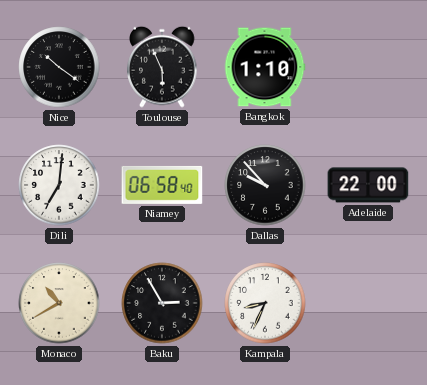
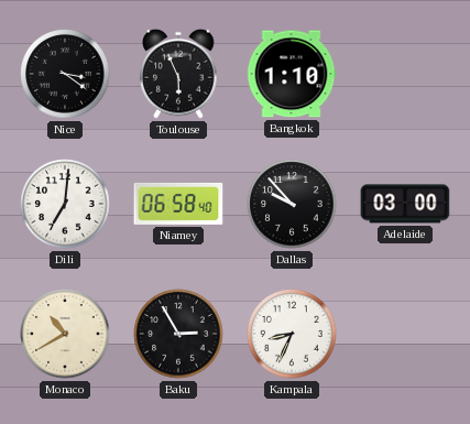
Nice: 10:21 -> 3:21 (65, 74)
Adelaide: 22:00 -> 03:00 (405, 204)
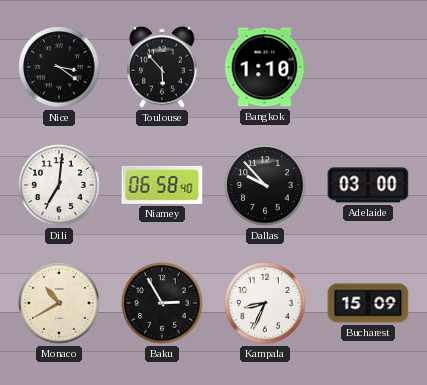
Toulouse: 5:56 -> 5:53 (162, 67)
Bucharest: none -> 15:09 (368, 303)
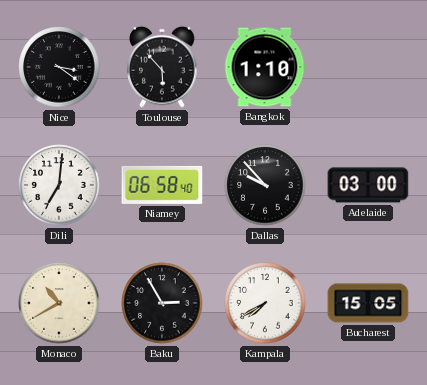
Kampala: 8:34 -> 7:40 (265, 303)
Bucharest: 15:09 -> 15:05 (368, 303)
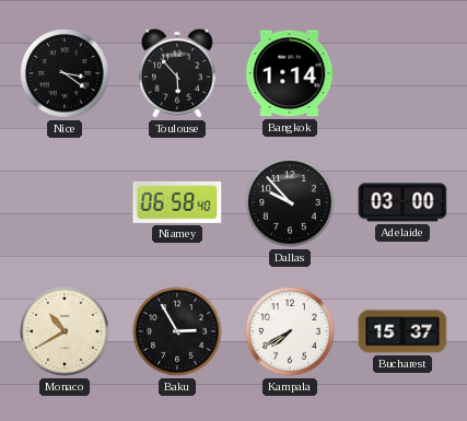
Bangkok: 1:10 -> 1:14 (290, 73)
Dili: 7:01 -> none (59, 185)
Bucharest: 15:05 -> 15:37 (402, 331)
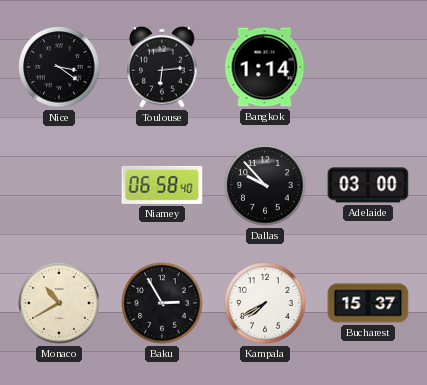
Toulouse: 5:53 -> 6:14 (162, 67)
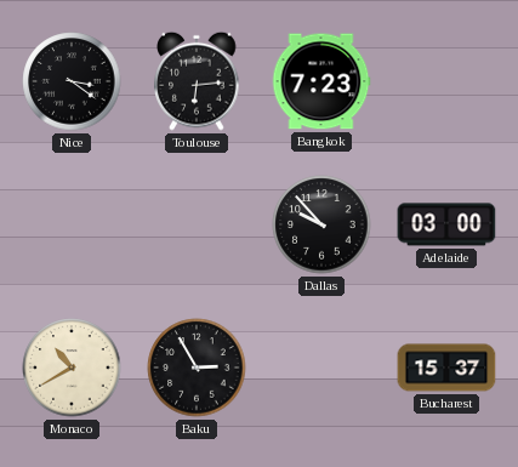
Bangkok: 1:14 -> 7:23 (321, 81)
Niamey: 06:58 -> none (162, 185)
Kampala: 7:40 -> none (265, 303)
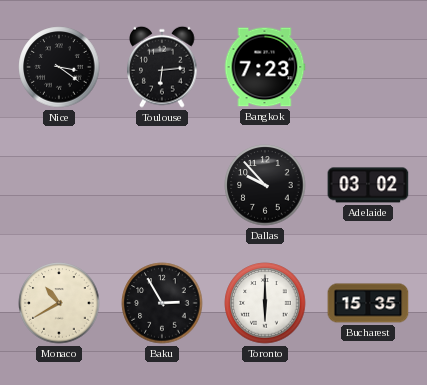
Adelaide: 03:00 -> 03:02 (368, 185)
Toronto: none -> 6:00 (265, 303)
Bucharest: 15:37 -> 15:35 (368, 303)
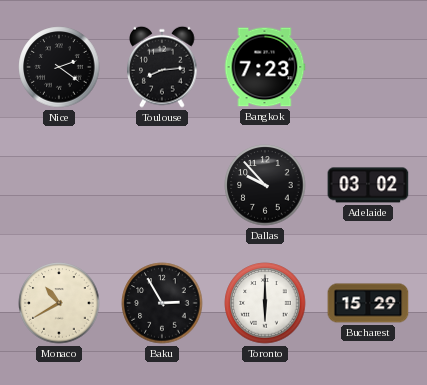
Nice: 3:21 -> 2:21 (59, 67)
Toulouse: 6:14 -> 8:14 (162, 67)
Bucharest: 15:35 -> 15:29 (368, 303)
